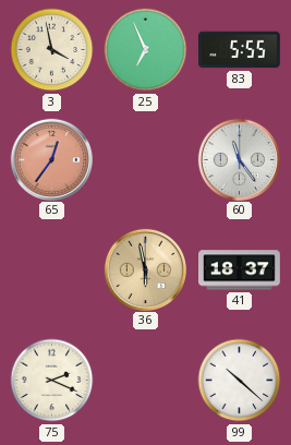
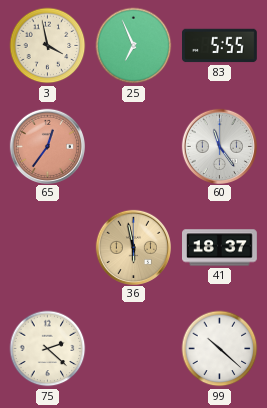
75: 2:19 -> 2:22 (48, 349)
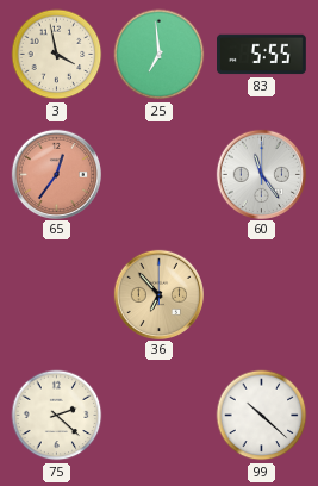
25: 6:56 -> 6:59 (160, 55)
36: 5:58 -> 6:53 (158, 294)
41: 18:37 -> none (220, 248)
